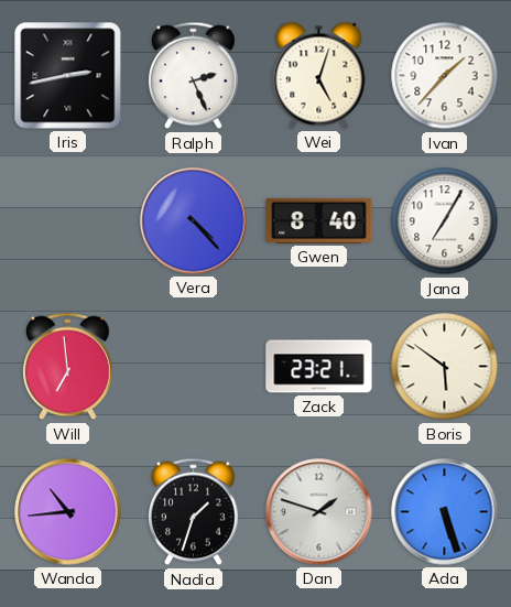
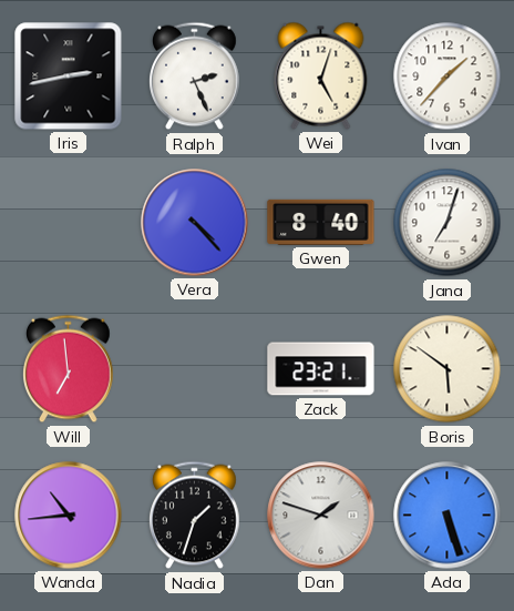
Jana: 7:05 -> 7:03 (448, 223)
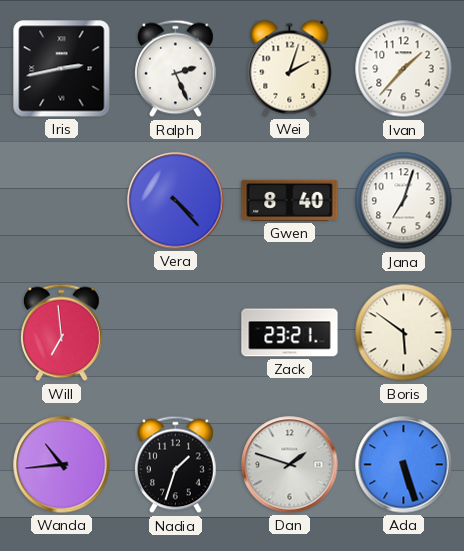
Wei: 5:03 -> 2:03 (290, 68)
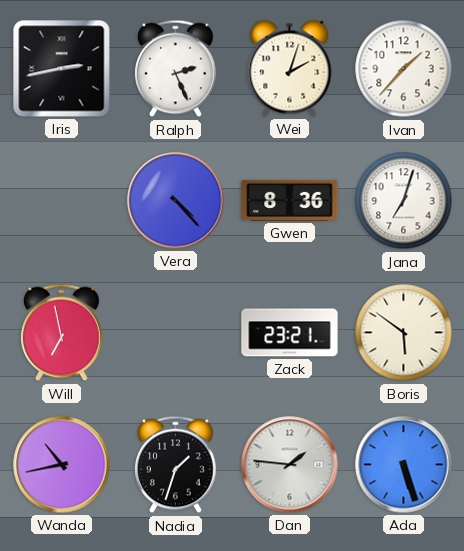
Gwen: 8:40 -> 8:36 (290, 200)
Will: 6:59 -> 6:58 (62, 333)
Wanda: 10:44 -> 10:43 (62, 465)
Dan: 1:48 -> 1:46 (290, 465)
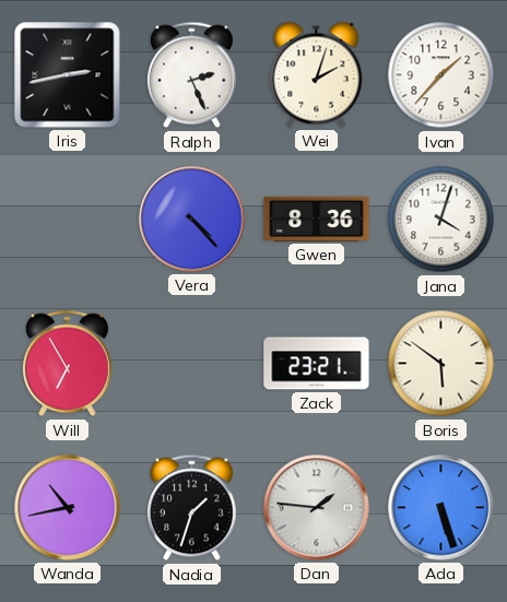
Jana: 7:03 -> 4:03 (441, 220)
Will: 6:58 -> 6:55 (68, 364)
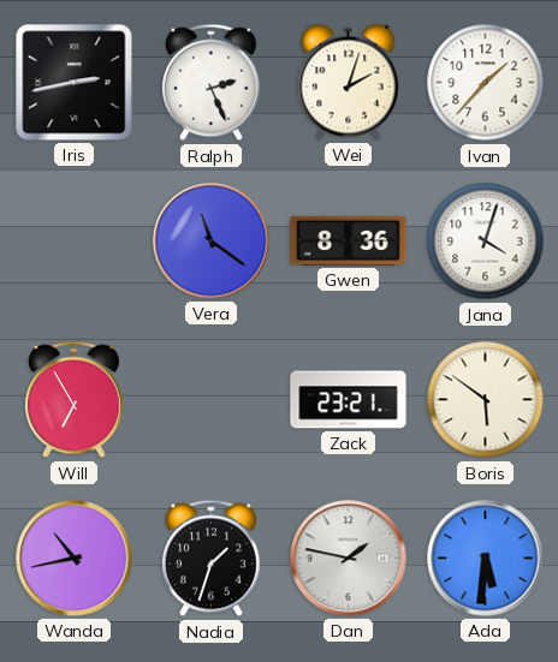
Vera: 4:23 -> 11:21 (212, 241)
Dan: 1:46 -> 1:47 (349, 559)
Ada: 5:27 -> 5:31 (486, 559)
